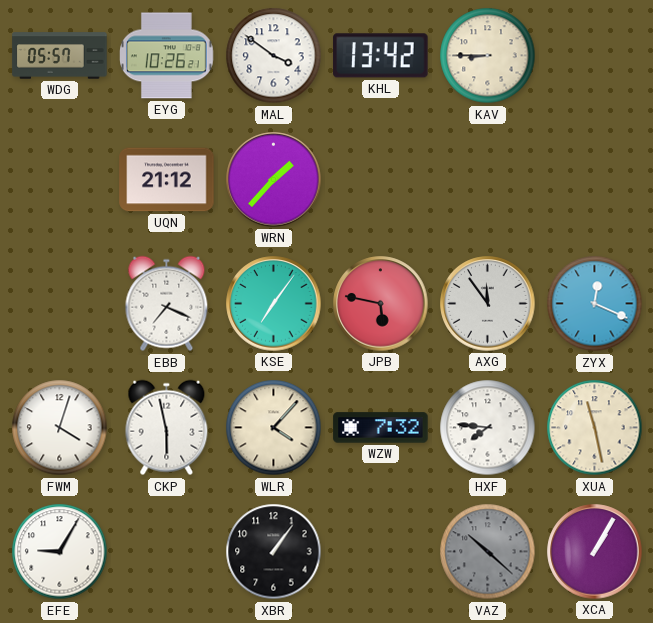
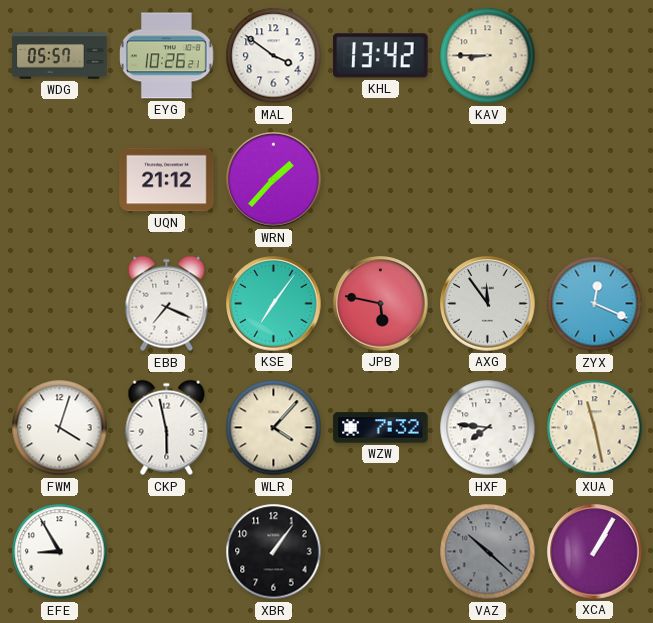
EFE: 9:05 -> 8:55 (60, 552)
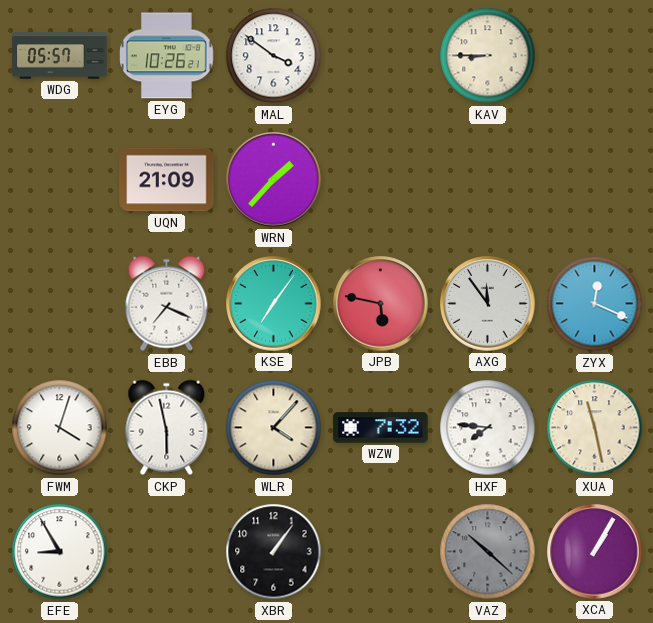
KHL: 13:42 -> none (381, 56)
UQN: 21:12 -> 21:09 (167, 180)
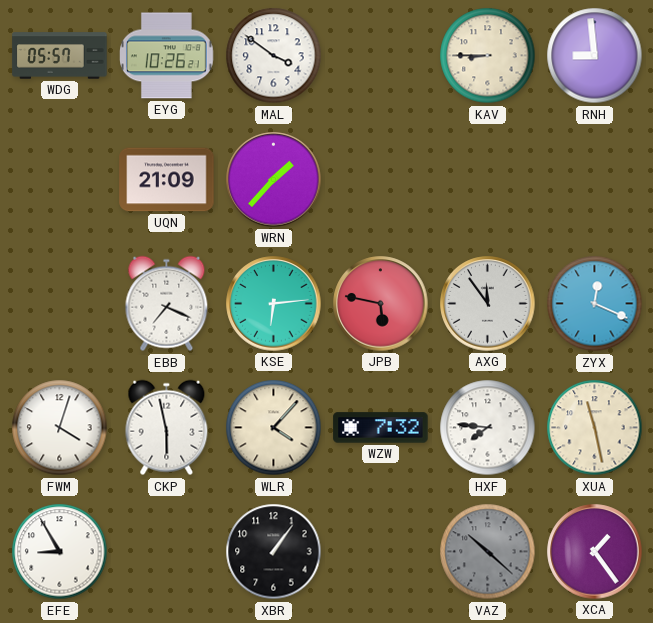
RNH: none -> 8:59 (595, 56)
KSE: 7:06 -> 6:14 (274, 304)
XCA: 1:05 -> 1:24 (595, 552)
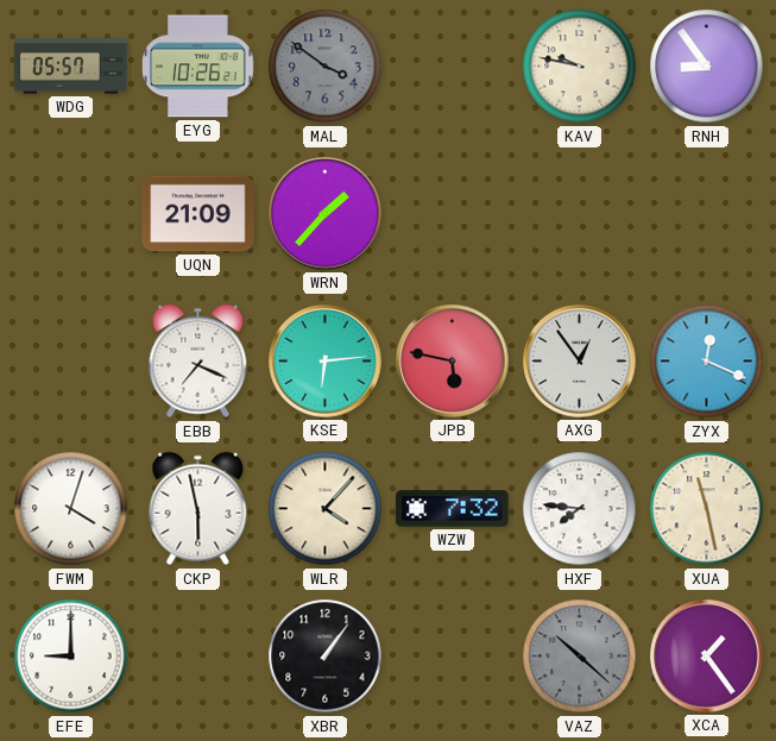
MAL dial: white -> grey (326, 67)
KAV: 8:45 -> 9:47 (580, 67)
RNH: 8:59 -> 8:54 (707, 67)
AXG: 11:54 -> 12:54 (580, 362)
EFE: 8:55 -> 9:00 (71, 657)
